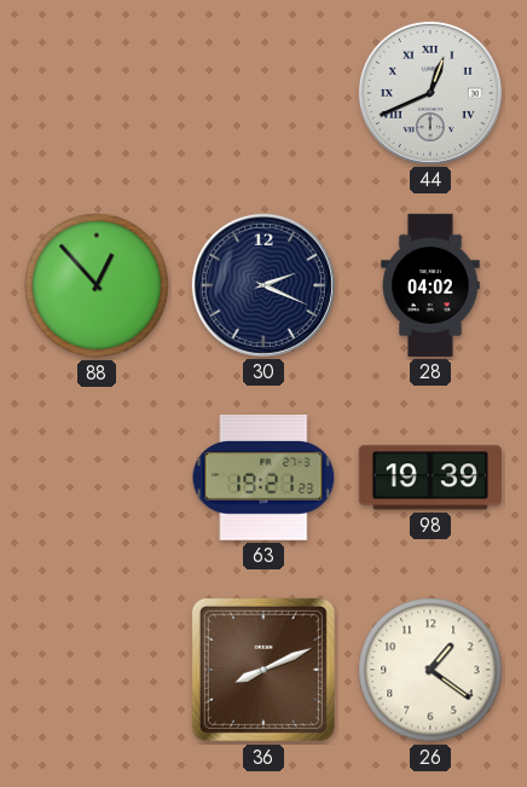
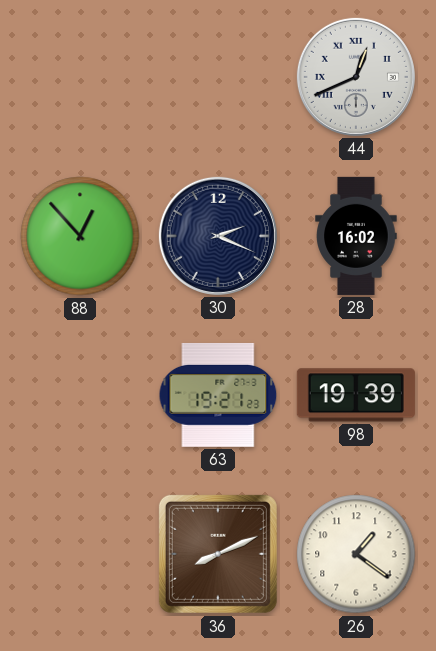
28: 04:02 -> 16:02 (356, 236)
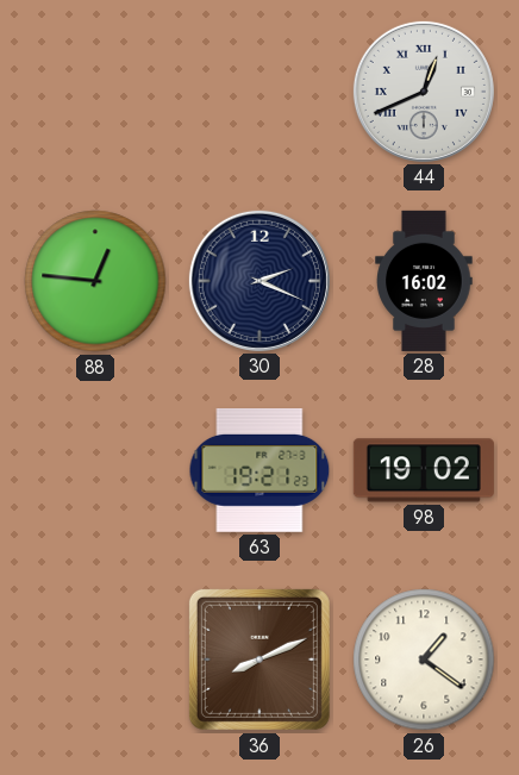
88: 12:53 -> 12:46 (95, 281)
98: 19:39 -> 19:02 (424, 470)
